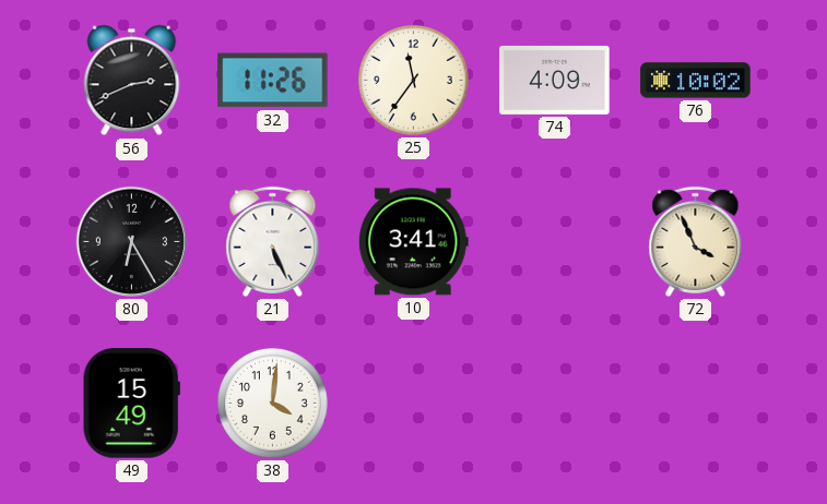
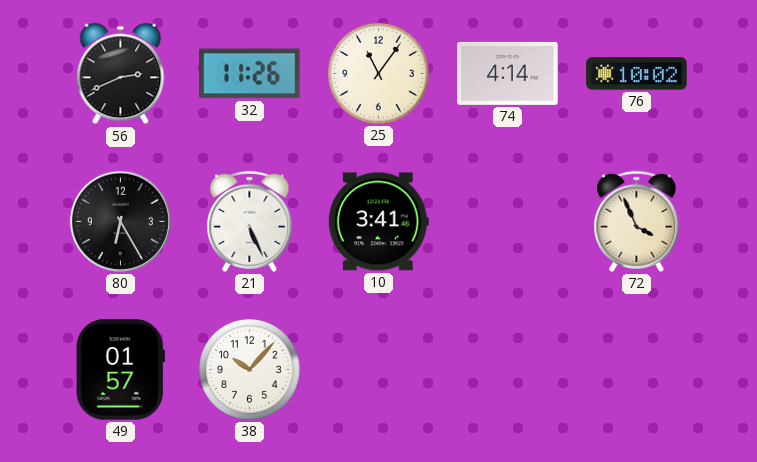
25: 11:36 -> 11:06 (378, 73)
74: 4:09 -> 4:14 (508, 73)
49: 15:49 -> 01:57 (120, 370)
38: 4:01 -> 10:07 (249, 369)
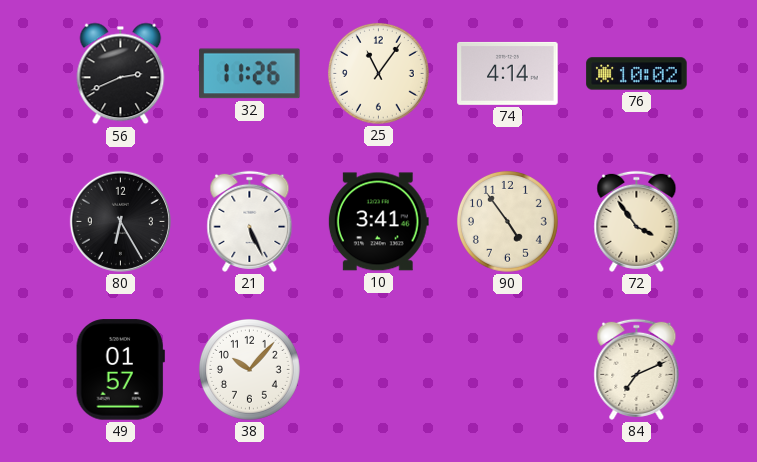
90: none -> 4:54 (507, 221)
72: 3:56 -> 3:54 (637, 221)
84: none -> 7:11 (637, 369)
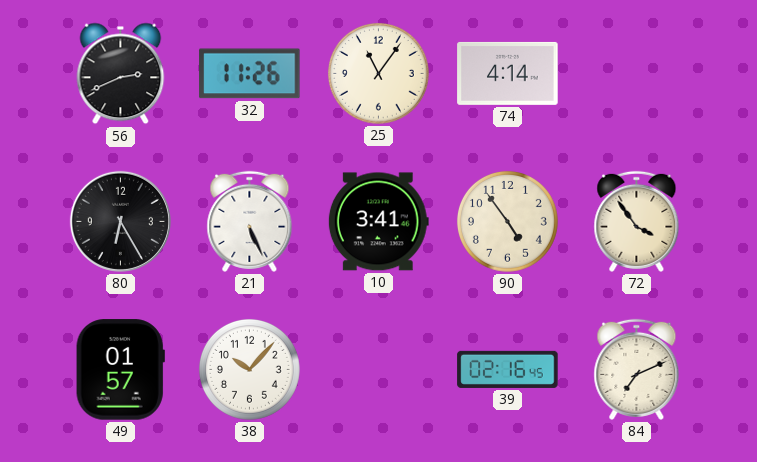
76: 10:02 -> none (637, 74)
39: none -> 02:16 (508, 369)
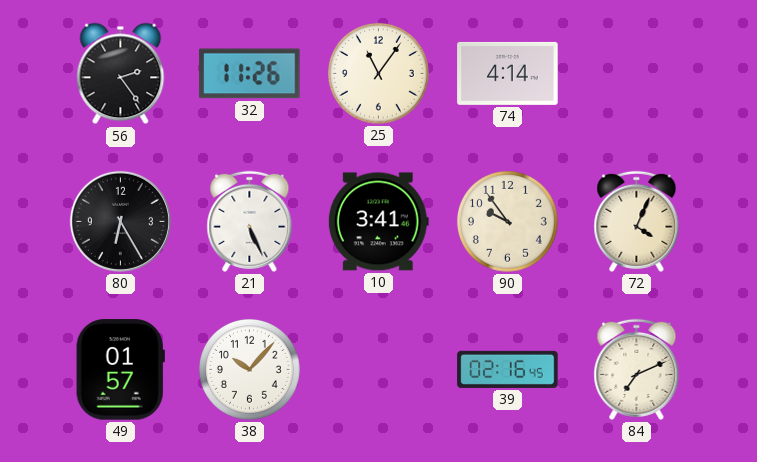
56: 2:41 -> 2:24 (121, 74)
90: 4:54 -> 9:54 (507, 221)
72: 3:54 -> 4:04 (637, 221)
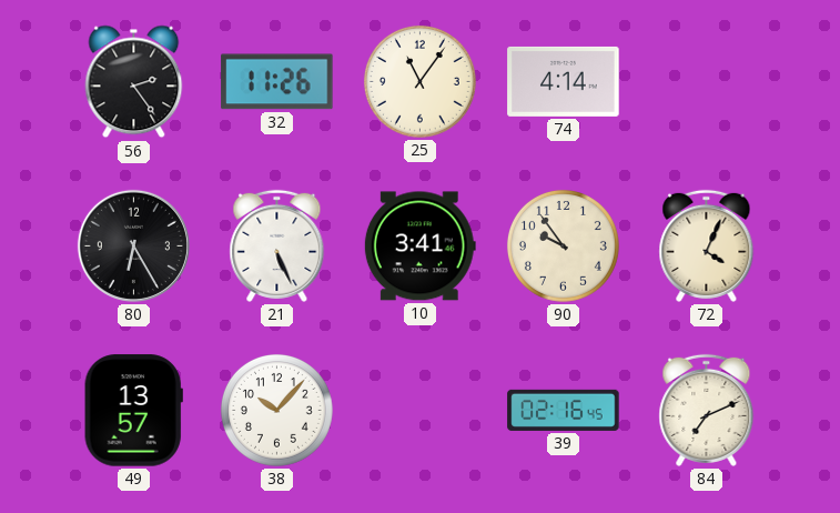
49: 01:57 -> 13:57 (133, 411)
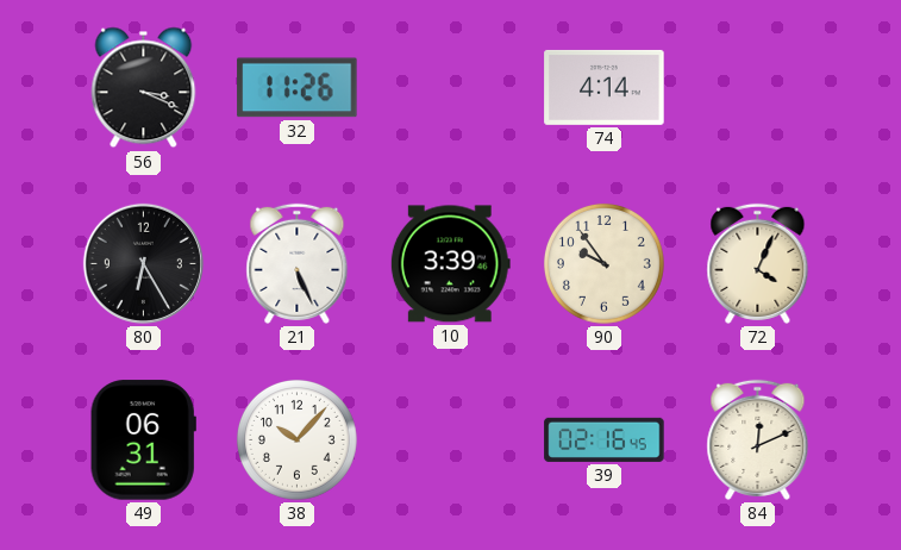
56: 2:24 -> 3:19 (144, 88)
25: 11:06 -> none (419, 81)
10: 3:41 -> 3:39 (450, 264)
49: 13:57 -> 06:31 (143, 440)
84: 7:11 -> 12:11 (758, 439)
